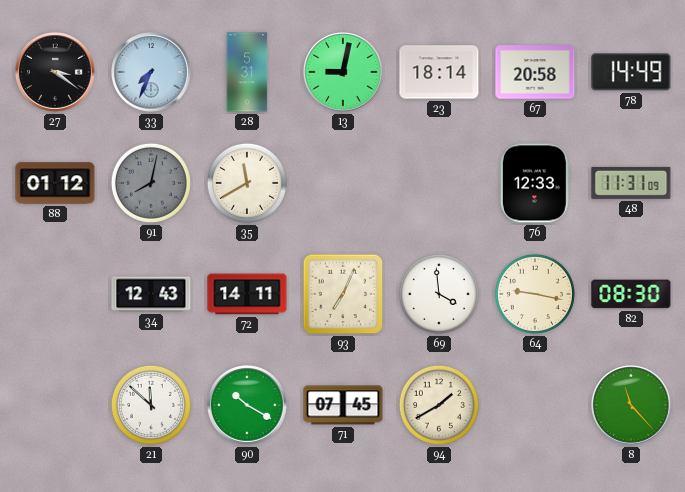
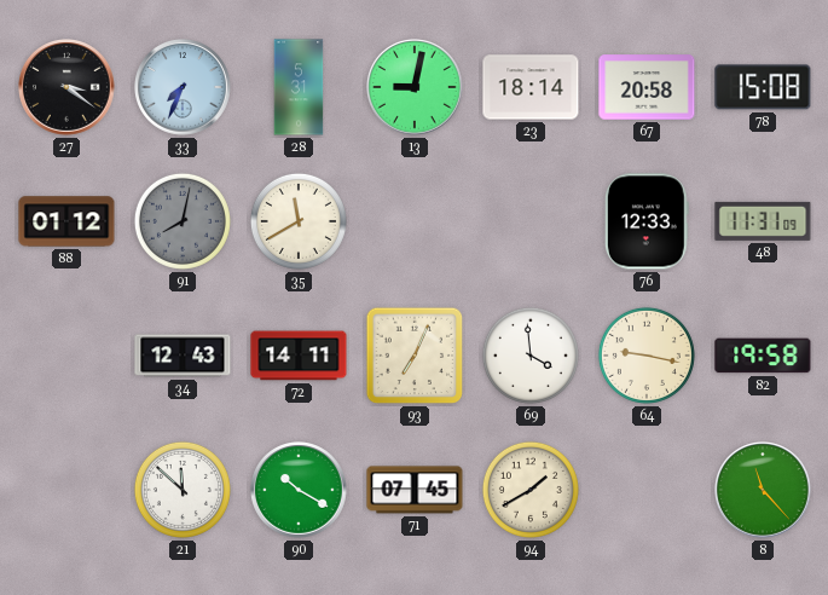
78: 14:49 -> 15:08 (763, 87)
82: 08:30 -> 19:58 (763, 356)
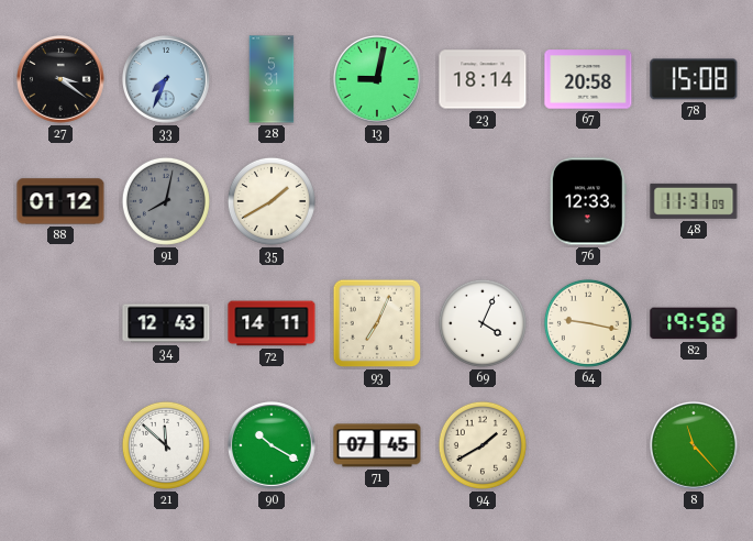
35: 11:40 -> 1:40 (272, 201)
69: 3:59 -> 4:04 (483, 323)
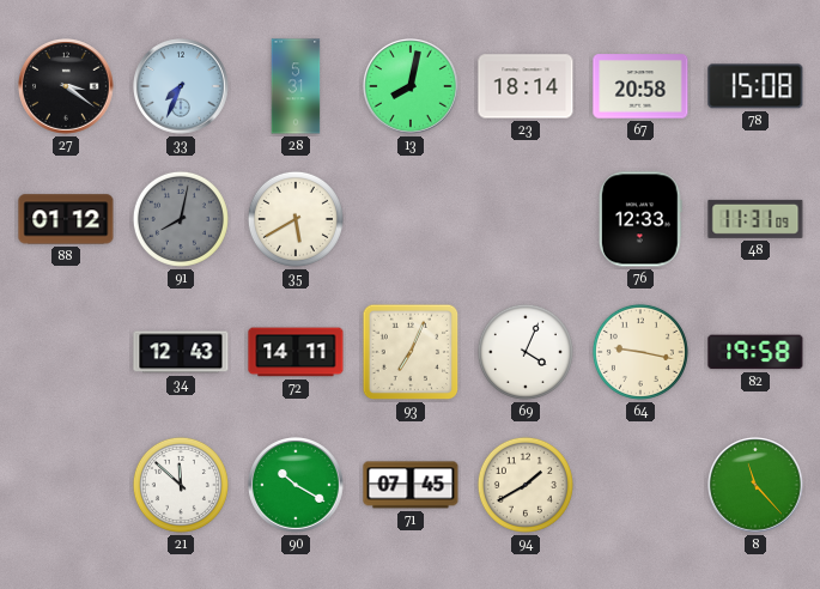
13: 9:02 -> 8:02 (412, 87)
35: 1:40 -> 5:40 (296, 219)
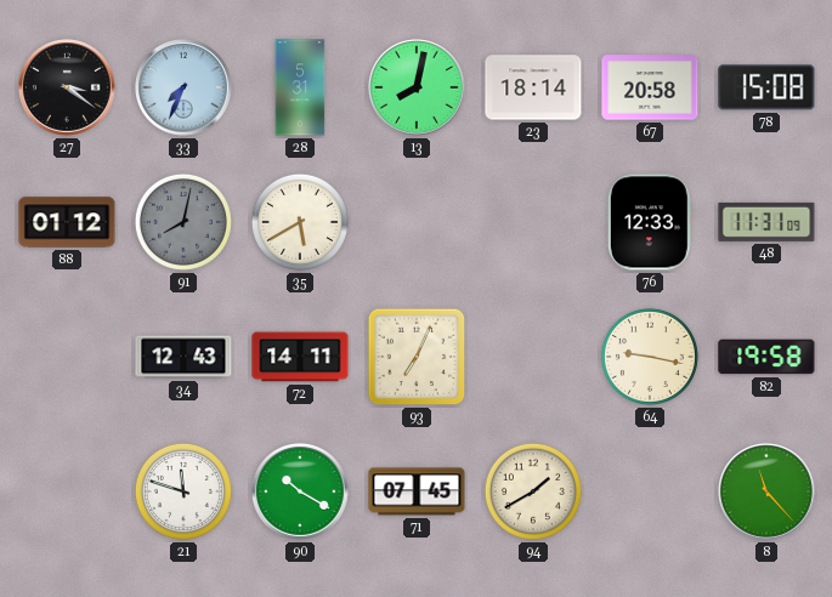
69: 4:04 -> none (526, 352)
21: 11:52 -> 11:48 (183, 491)
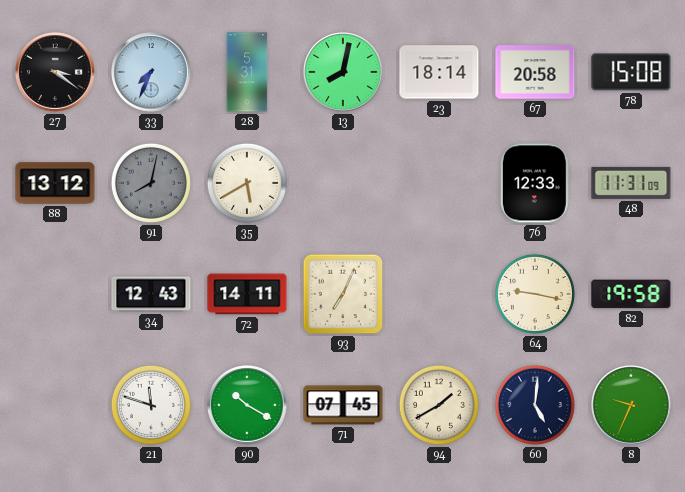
88: 01:12 -> 13:12 (55, 183)
60: none -> 5:01 (535, 405)
8: 11:23 -> 9:34 (632, 406)
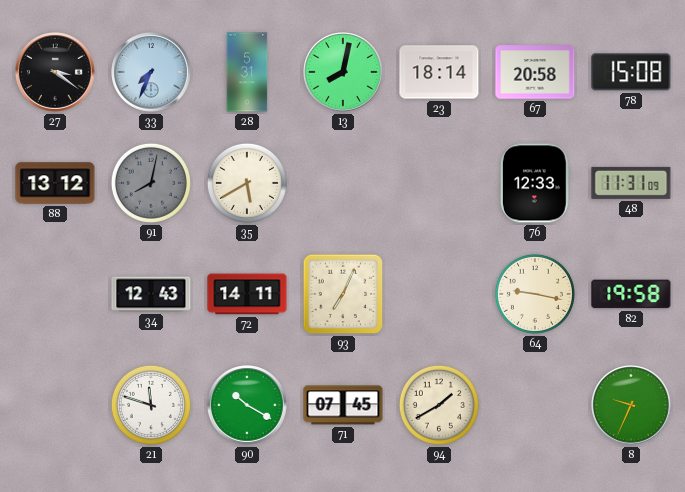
60: 5:01 -> none (535, 405)
